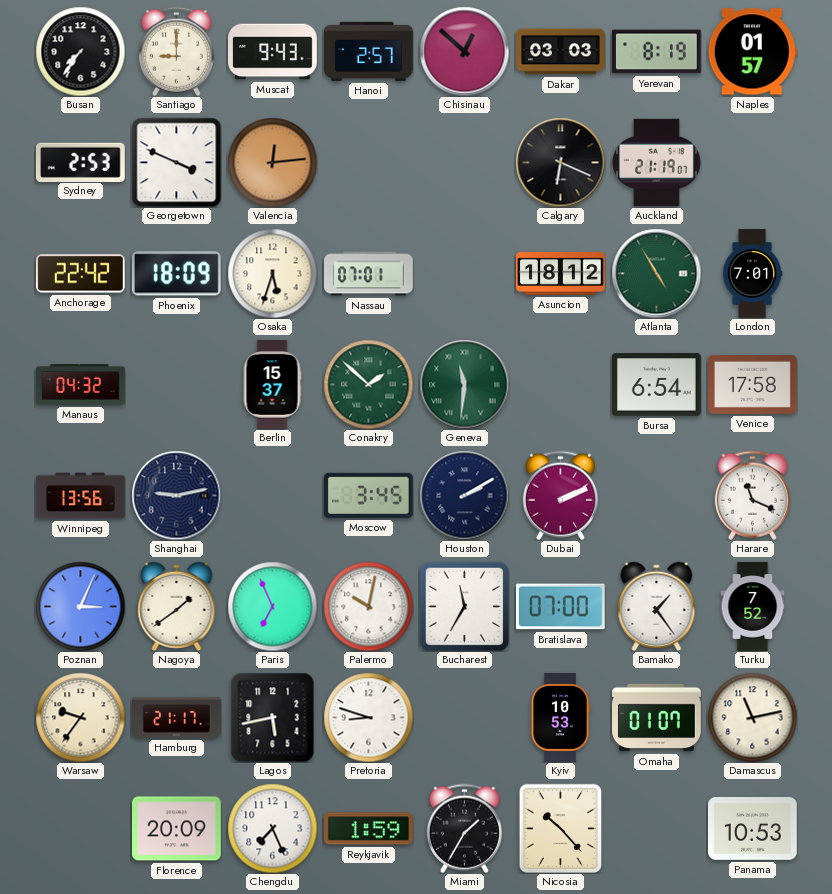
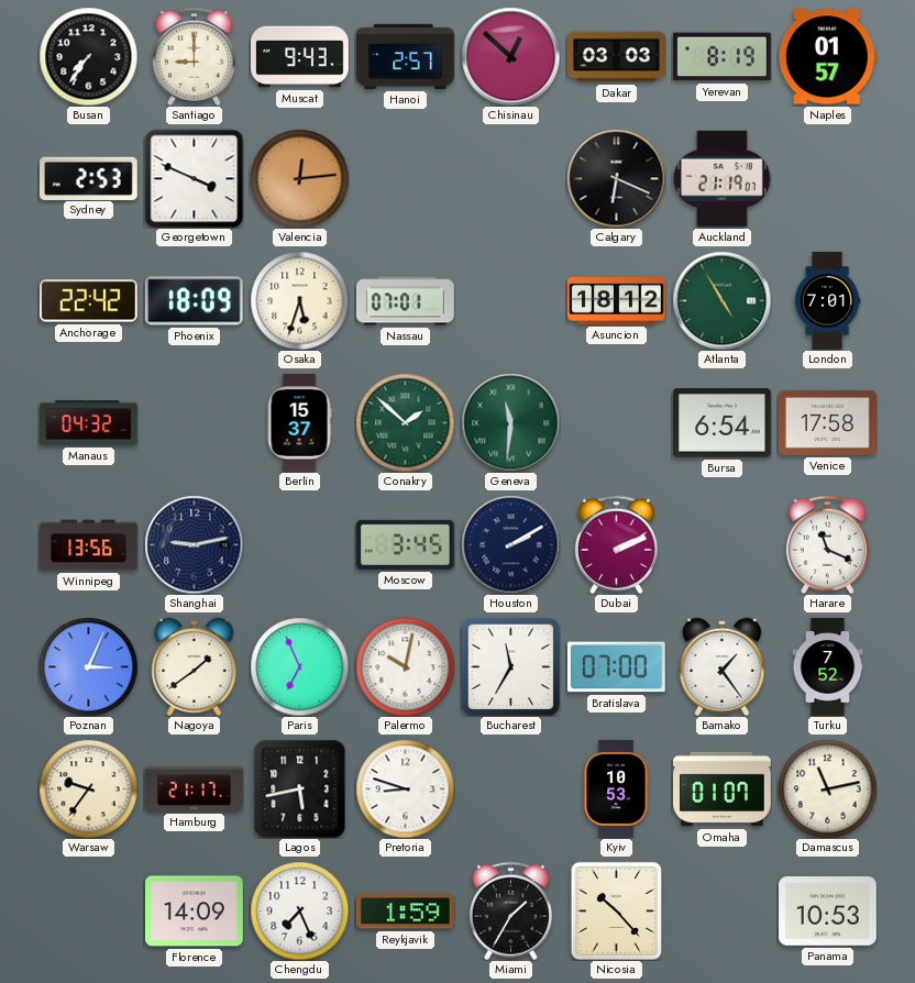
Florence: 20:09 -> 14:09 (195, 912)
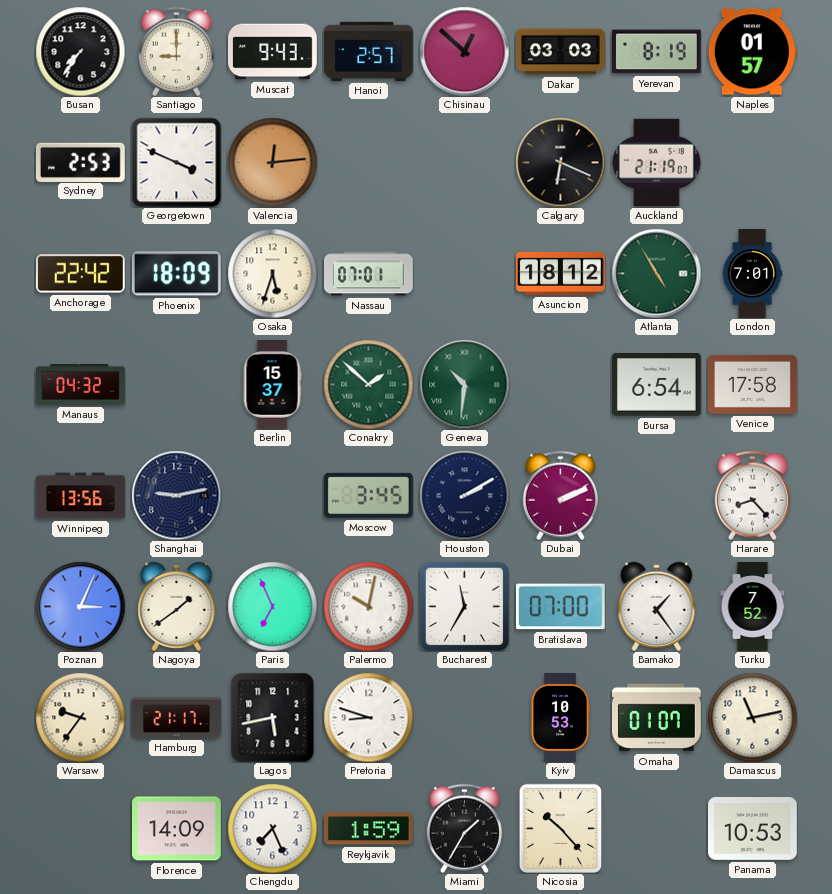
Geneva: 11:31 -> 10:31 (464, 384)
Harare: 11:19 -> 8:23 (752, 495)
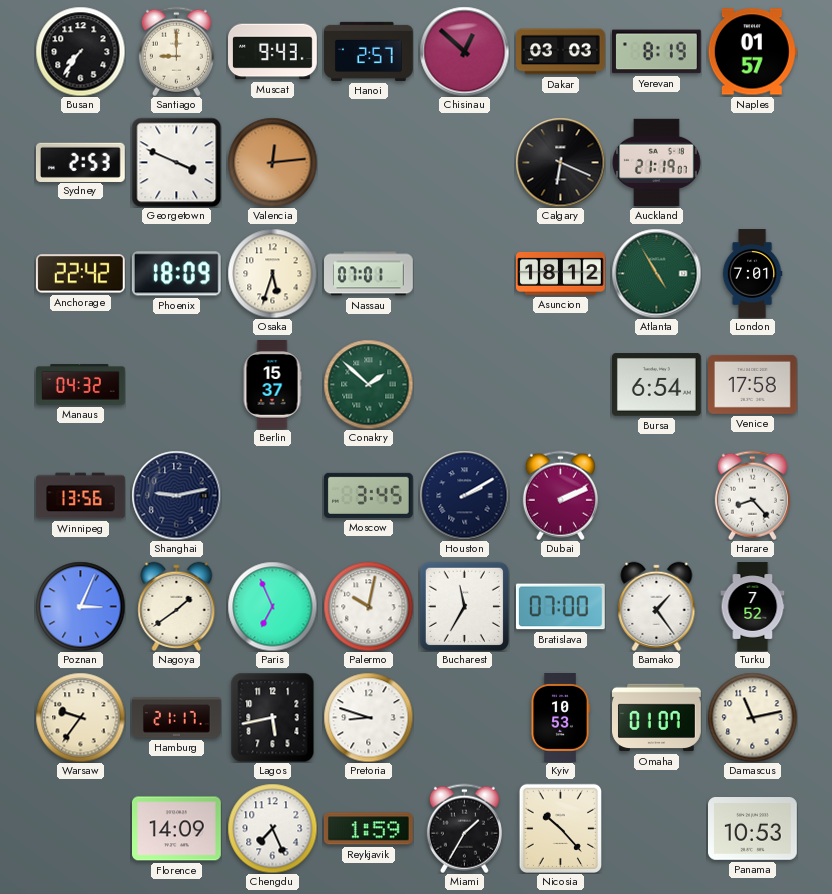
Geneva: 10:31 -> none (464, 384)
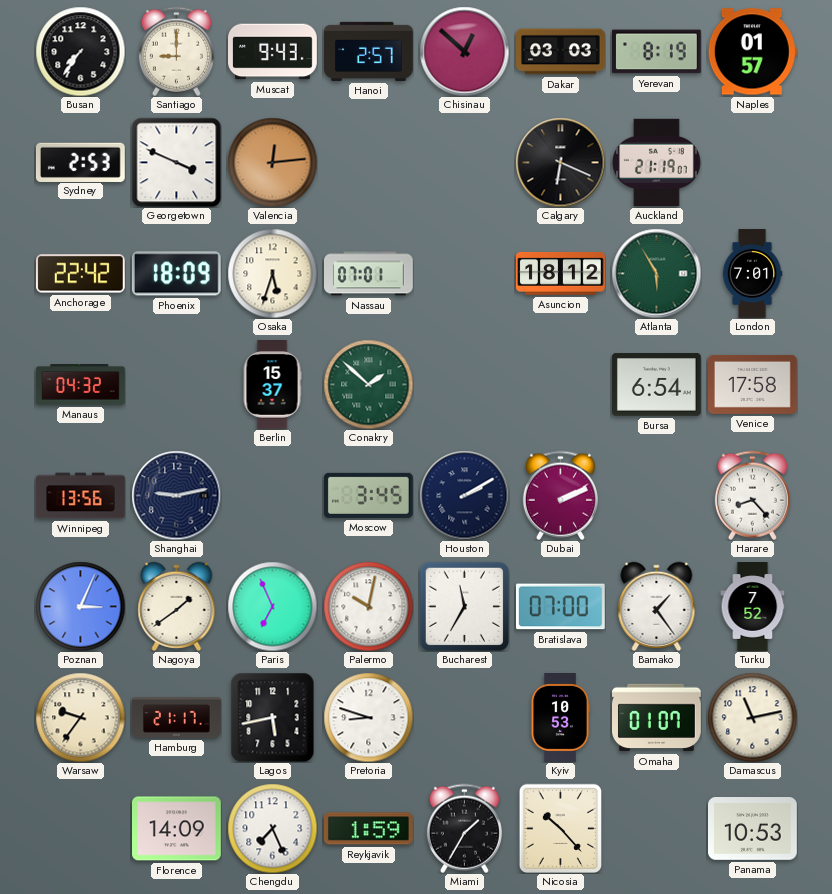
Atlanta: 4:55 -> 5:55 (656, 273)
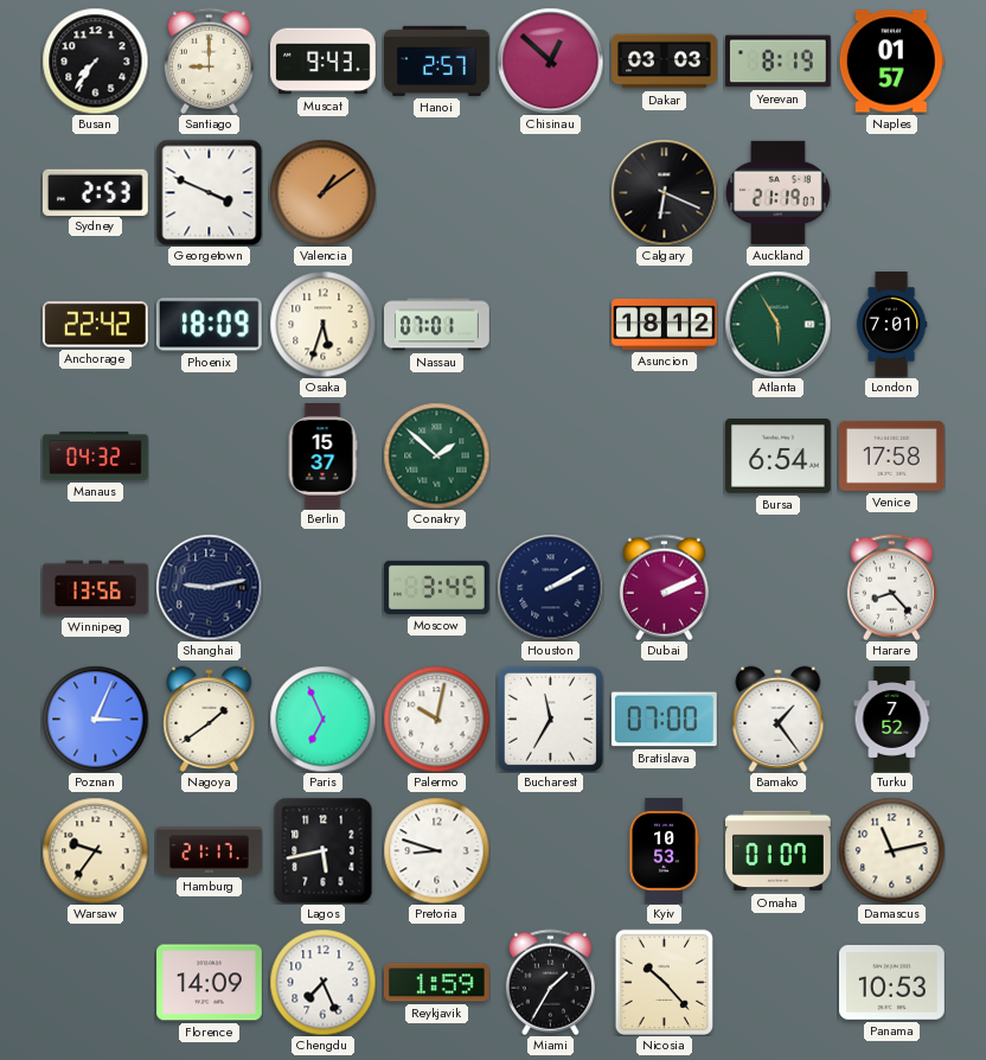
Valencia: 12:14 -> 1:09 (322, 192)
